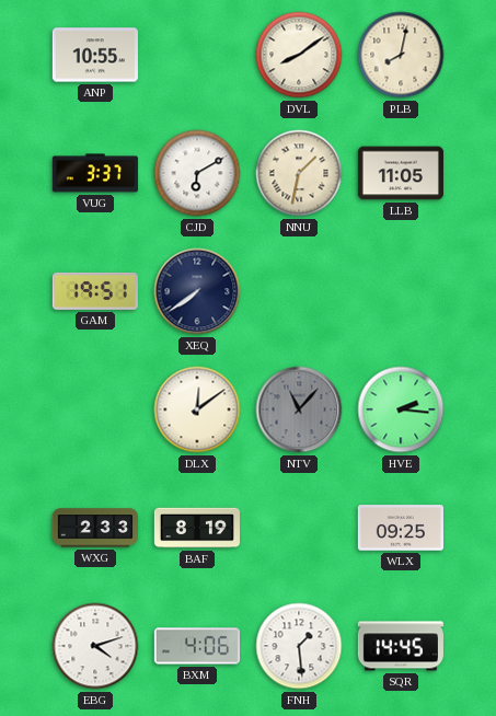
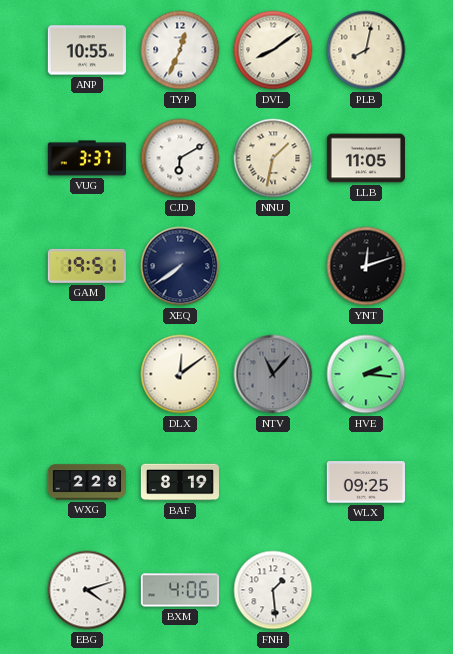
TYP: none -> 12:34 (180, 50)
YNT: none -> 12:12 (366, 266)
WXG: 2:33 -> 2:28 (86, 482)
SQR: 14:45 -> none (401, 646)
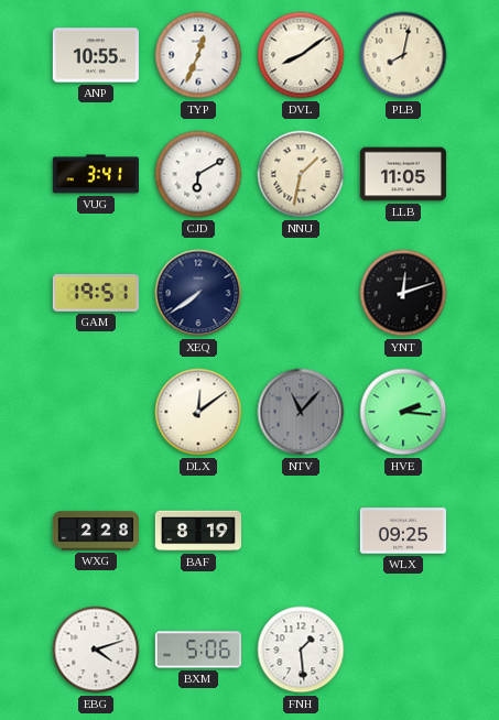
VUG: 3:37 -> 3:41 (96, 174)
BXM: 4:06 -> 5:06 (198, 650)
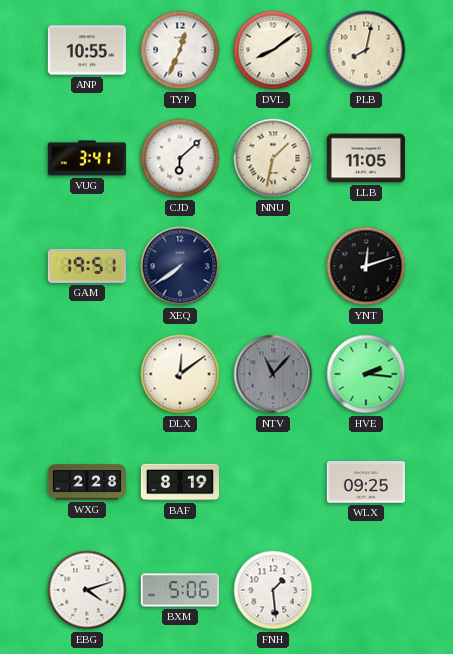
CJD: 6:10 -> 6:08 (180, 158)
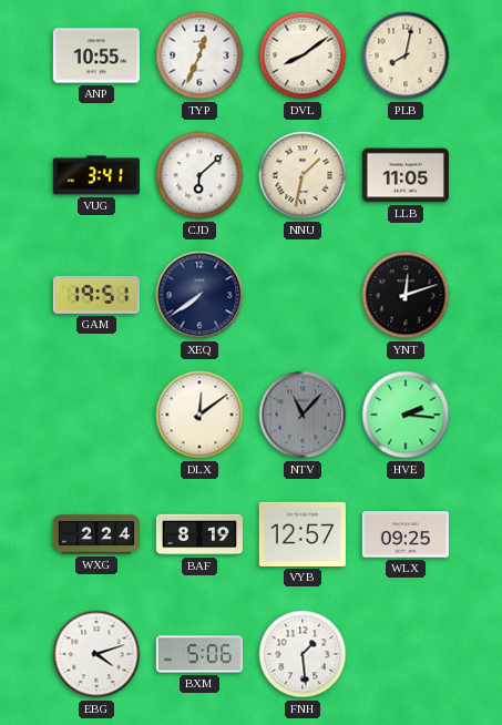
WXG: 2:28 -> 2:24 (95, 534)
VYB: none -> 12:57 (303, 534)
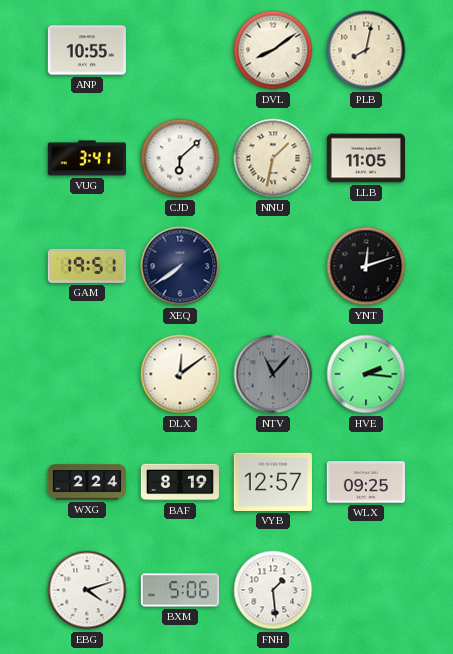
TYP: 12:34 -> none (199, 55)
